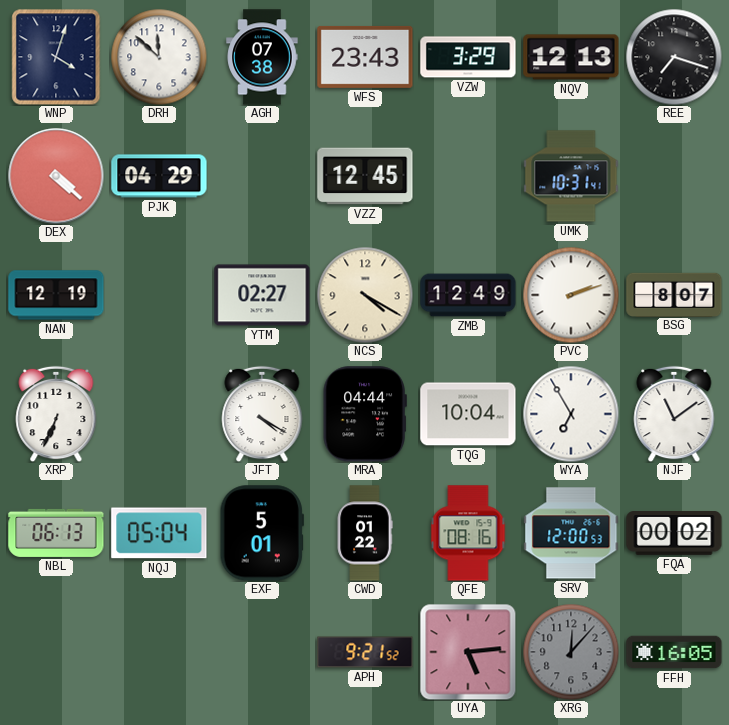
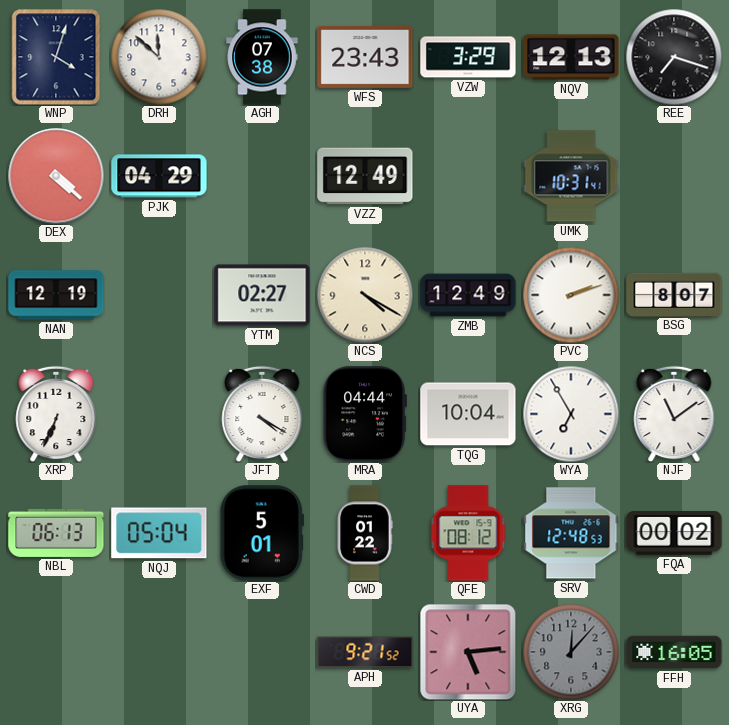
VZZ: 12:45 -> 12:49 (365, 176)
QFE: 08:16 -> 08:12 (468, 533)
SRV: 12:00 -> 12:48 (571, 533)
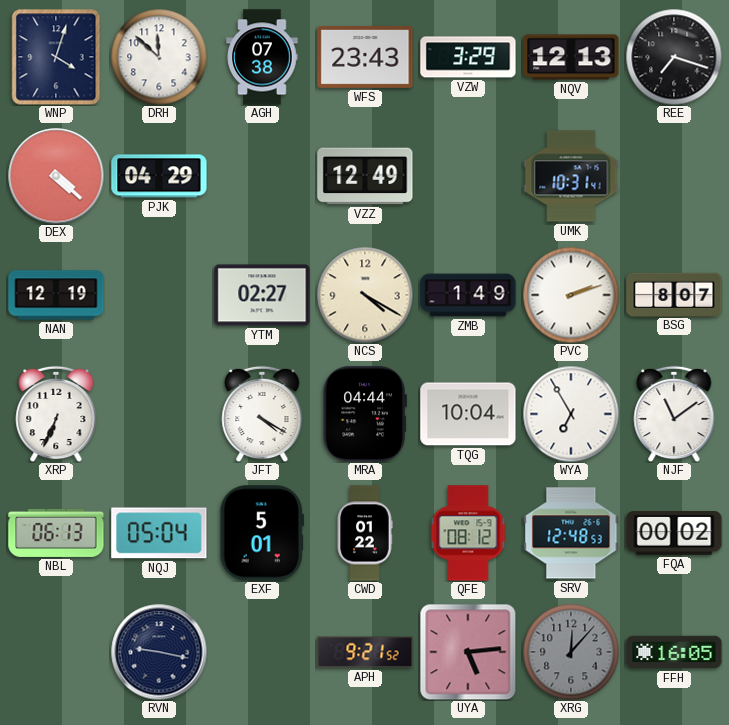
ZMB: 12:49 -> 1:49 (468, 295)
RVN: none -> 9:17 (159, 652)
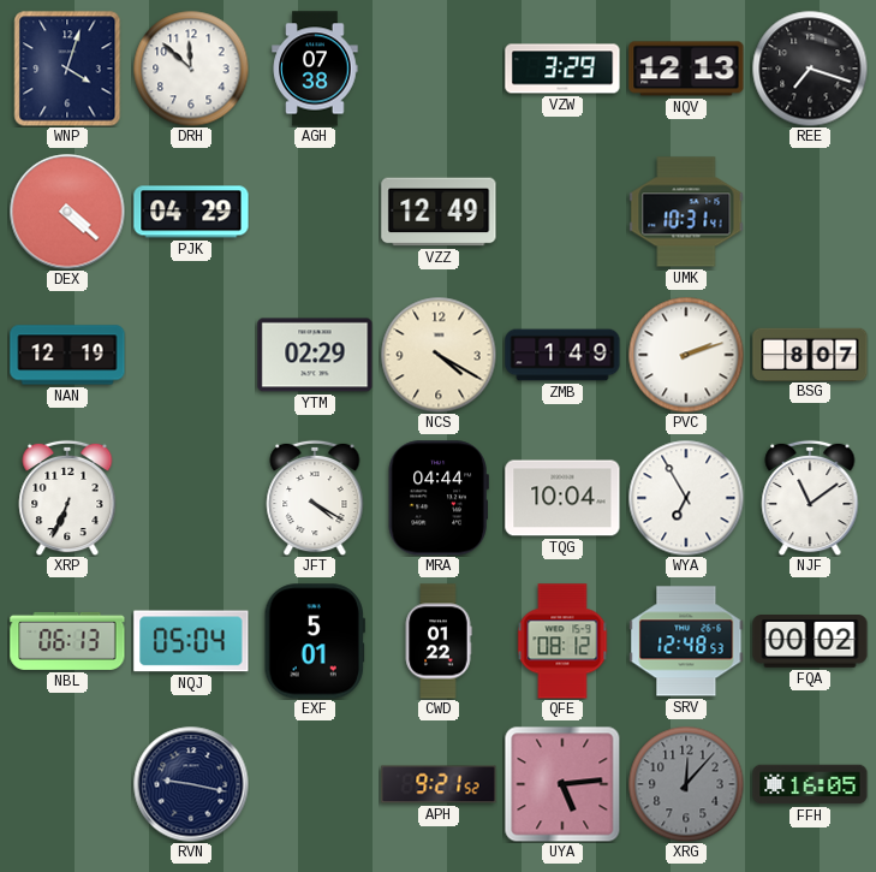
WFS: 23:43 -> none (365, 57)
YTM: 02:27 -> 02:29 (315, 355)
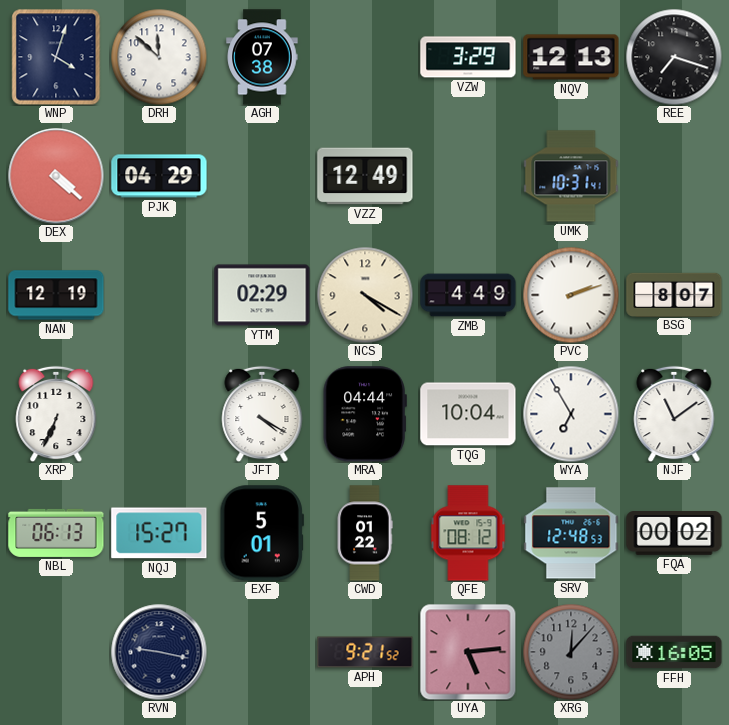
ZMB: 1:49 -> 4:49 (468, 295)
NQJ: 05:04 -> 15:27 (159, 533)
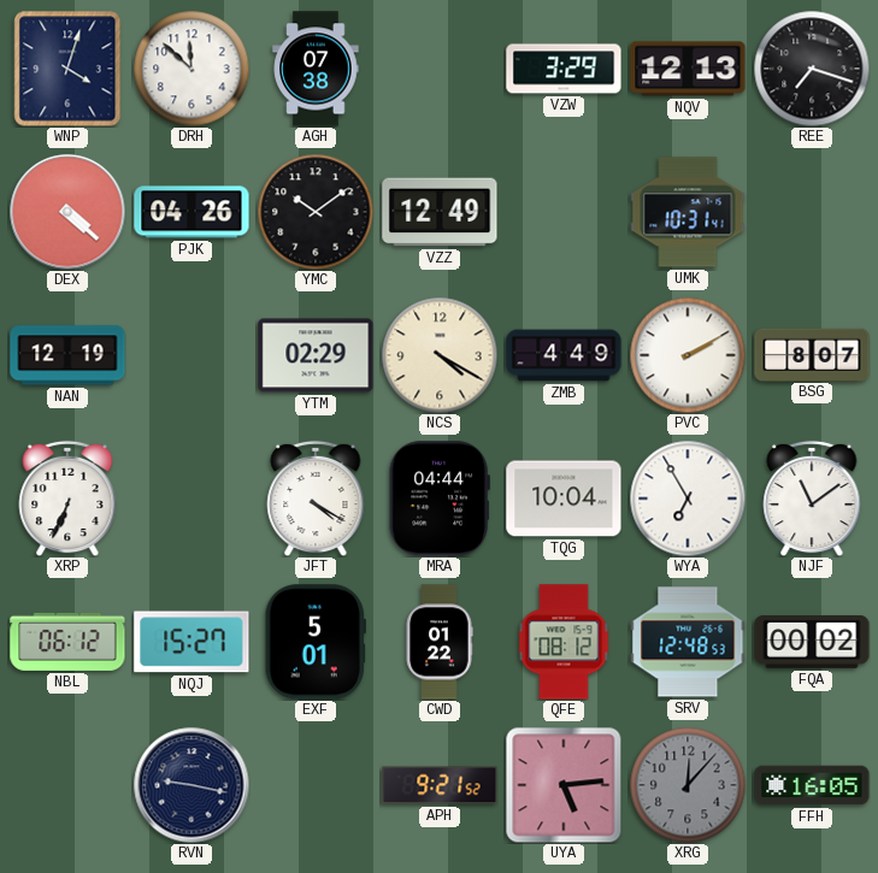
PJK: 04:29 -> 04:26 (191, 212)
YMC: none -> 10:09 (316, 212)
PVC: 2:12 -> 2:10 (688, 355)
NBL: 06:13 -> 06:12 (67, 642)
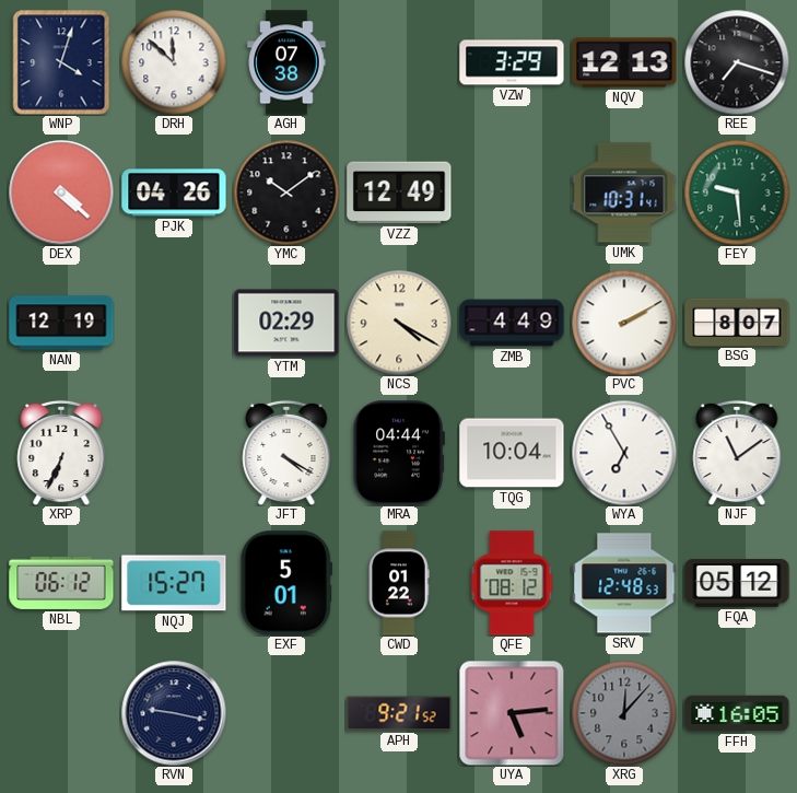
FEY: none -> 9:29 (737, 193)
FQA: 00:02 -> 05:12 (737, 584)
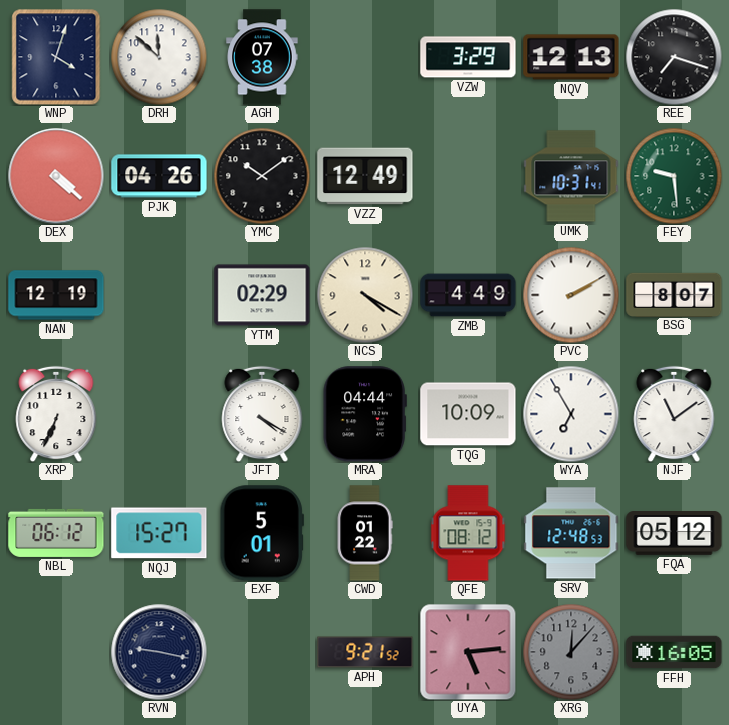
TQG: 10:04 -> 10:09 (468, 414)
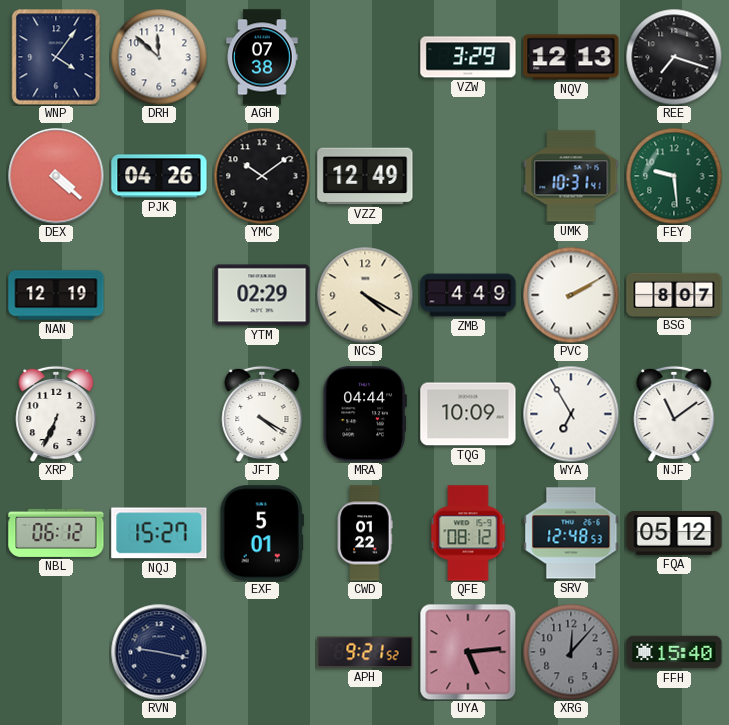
WNP: 4:03 -> 4:06 (56, 57)
FFH: 16:05 -> 15:40 (674, 652)
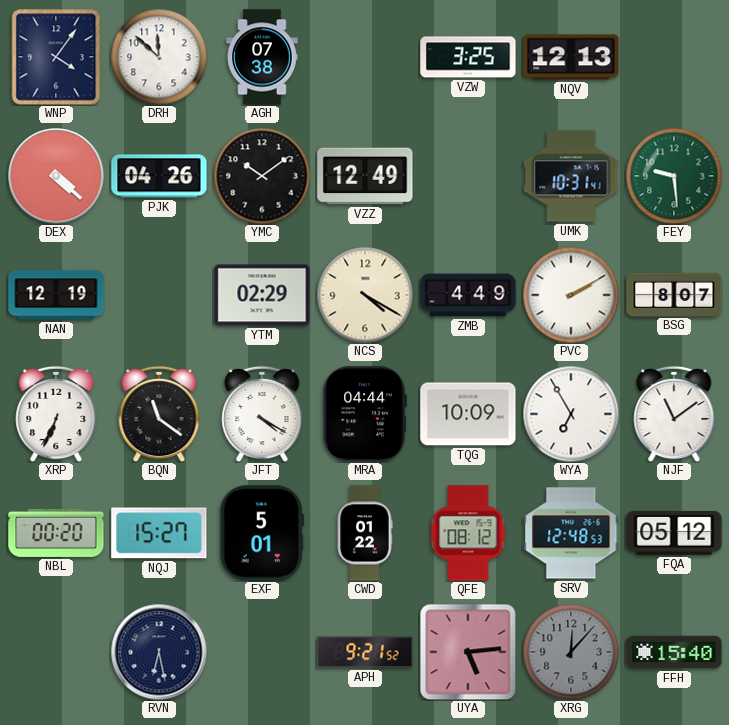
VZW: 3:29 -> 3:25 (468, 57)
REE: 7:18 -> none (674, 57)
BQN: none -> 11:21 (159, 414)
NBL: 06:12 -> 00:20 (56, 533)
RVN: 9:17 -> 6:28 (159, 652)
